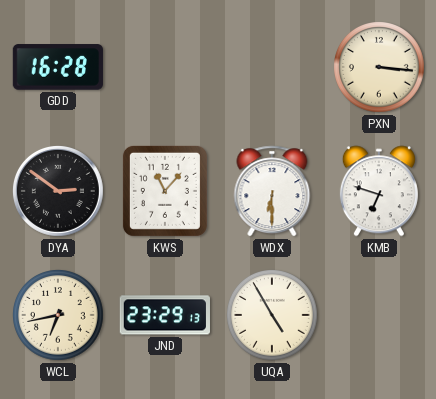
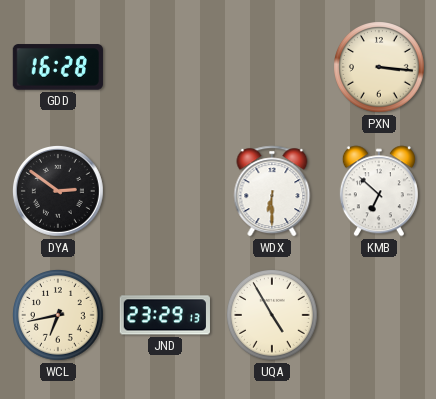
KWS: 11:07 -> none (165, 191)
KMB: 6:48 -> 6:52 (379, 191)
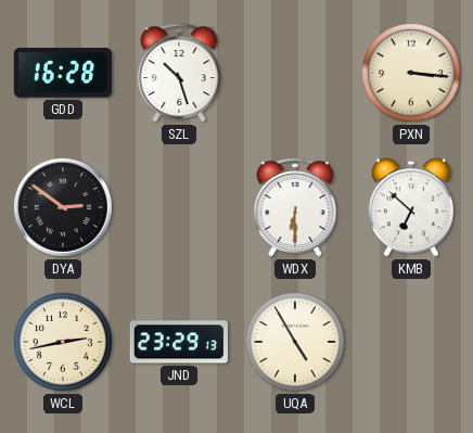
SZL: none -> 10:27 (179, 73)
WCL: 6:43 -> 2:43 (64, 343)
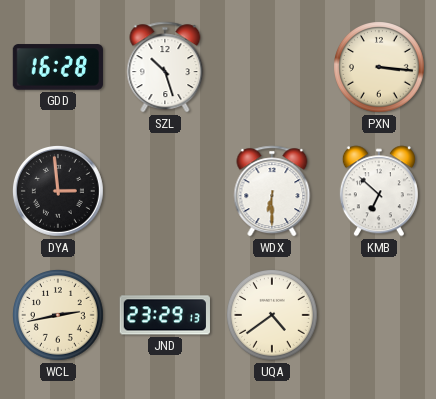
DYA: 2:51 -> 2:59 (58, 191)
UQA: 4:55 -> 4:39 (273, 316)
